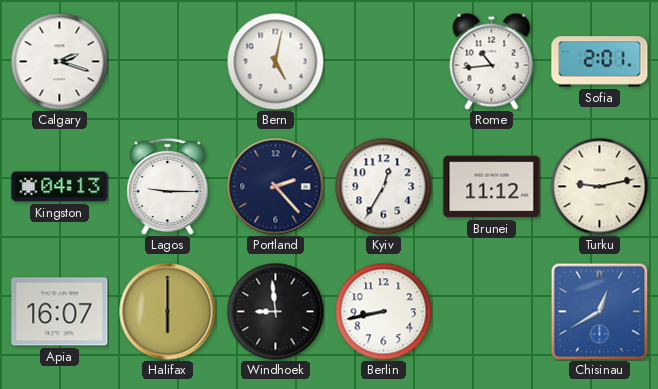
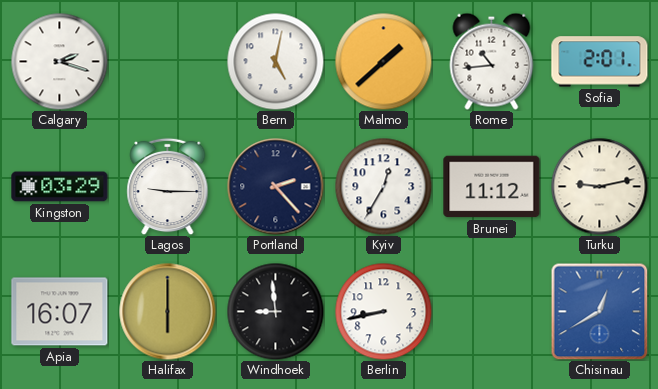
Malmo: none -> 1:38 (383, 61)
Kingston: 04:13 -> 03:29 (60, 187)
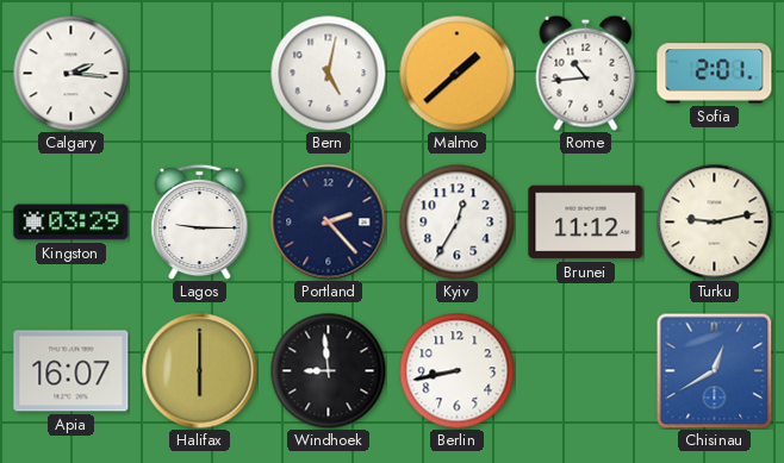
Calgary: 2:18 -> 2:16 (70, 73)
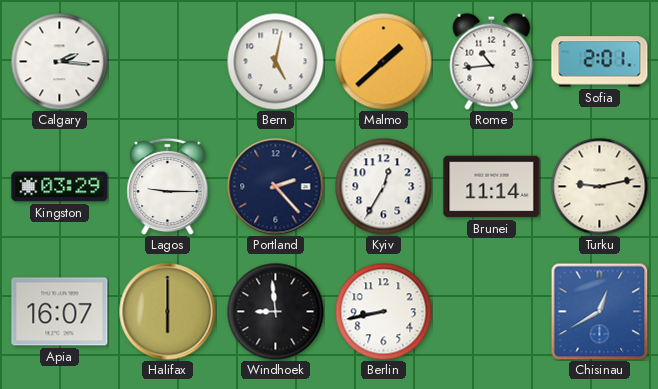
Brunei: 11:12 -> 11:14 (492, 187)
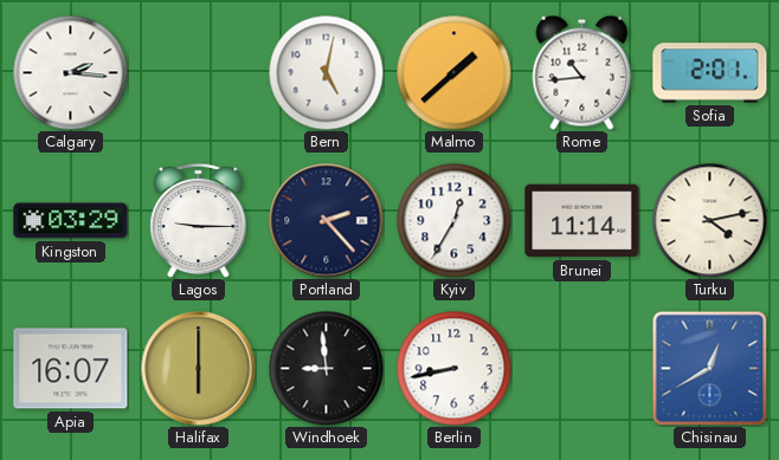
Turku: 9:13 -> 4:13 (709, 220)
